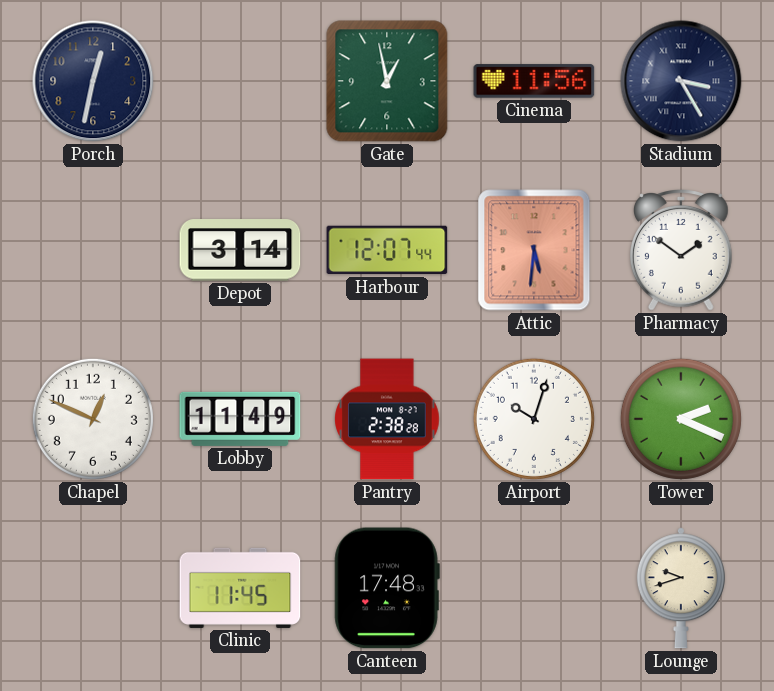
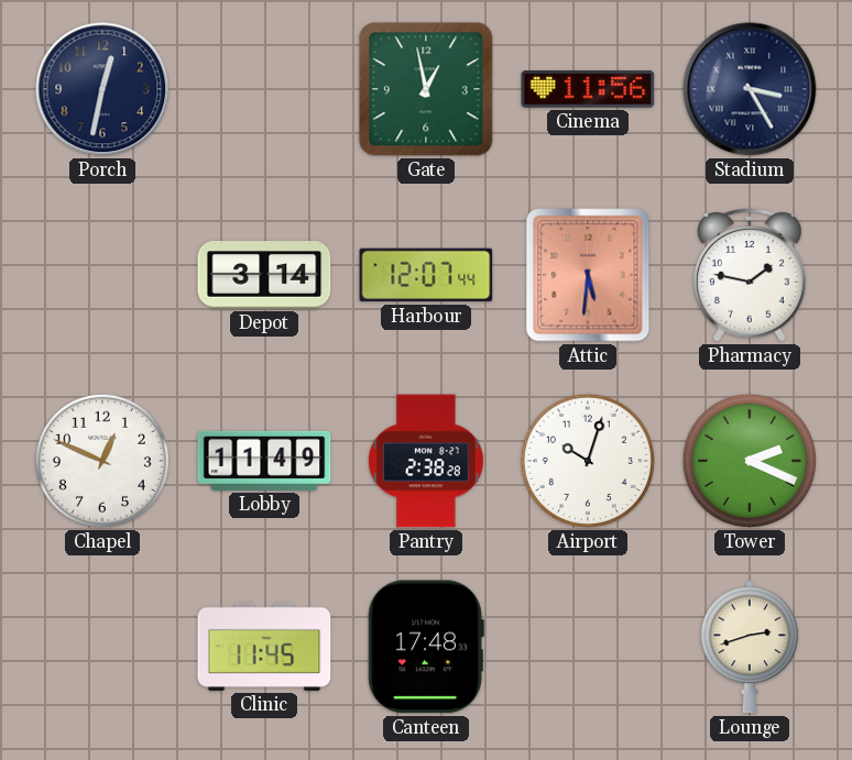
Pharmacy: 1:51 -> 1:47 (751, 276)
Lounge: 9:42 -> 2:42 (750, 647)
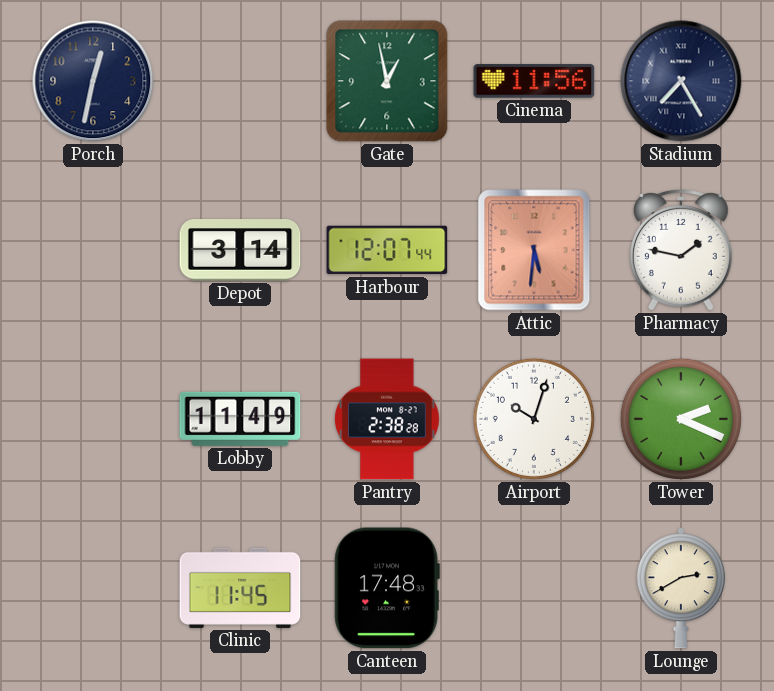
Stadium: 3:25 -> 7:25 (681, 81)
Chapel: 12:49 -> none (102, 461)
Lounge: 2:42 -> 2:40 (681, 588)
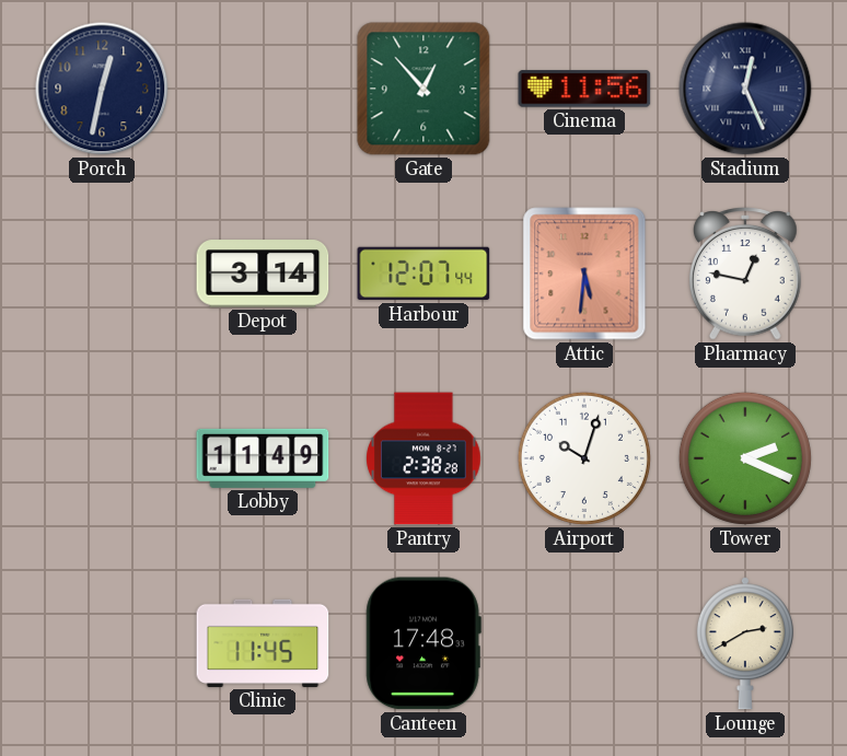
Gate: 12:58 -> 12:53 (424, 89)
Stadium: 7:25 -> 12:26 (745, 89)
Pharmacy: 1:47 -> 12:47 (746, 275)
